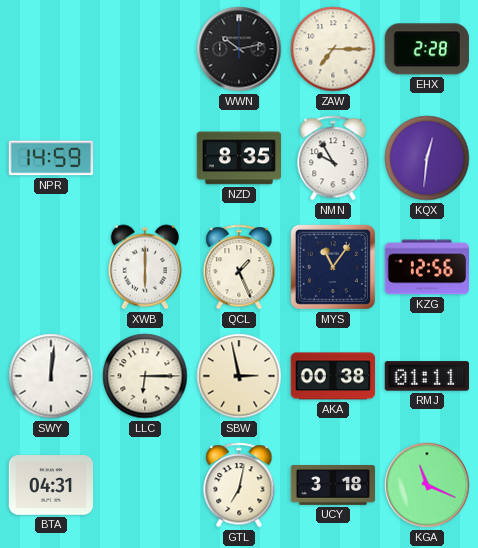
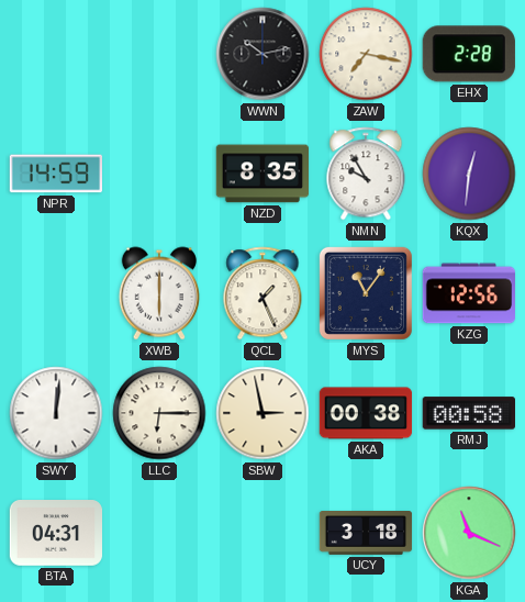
ZAW: 7:15 -> 7:17 (366, 54)
RMJ: 01:11 -> 00:58 (468, 413)
GTL: 7:02 -> none (239, 485)
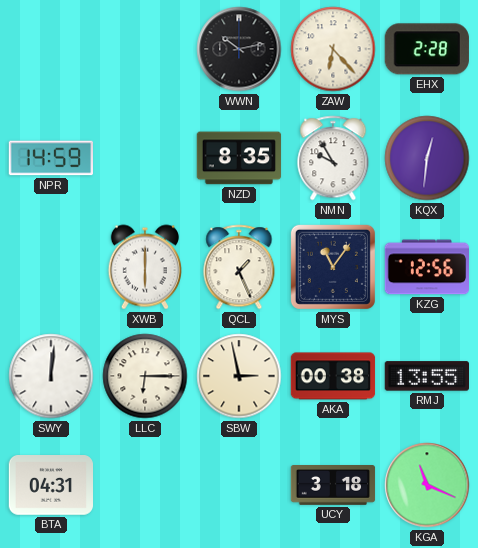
ZAW: 7:17 -> 6:23 (333, 49)
RMJ: 00:58 -> 13:55 (426, 376)
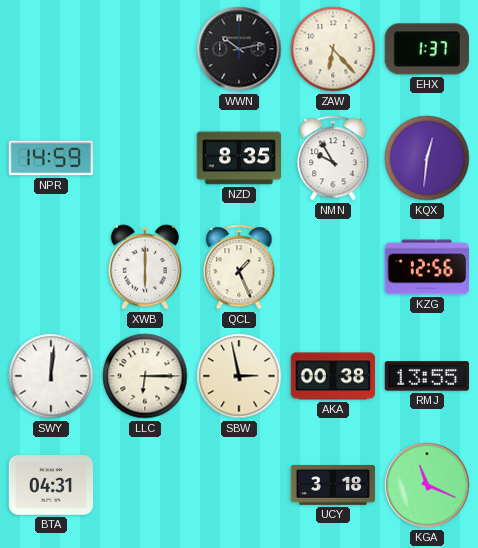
EHX: 2:28 -> 1:37 (427, 49)
MYS: 11:06 -> none (333, 267)
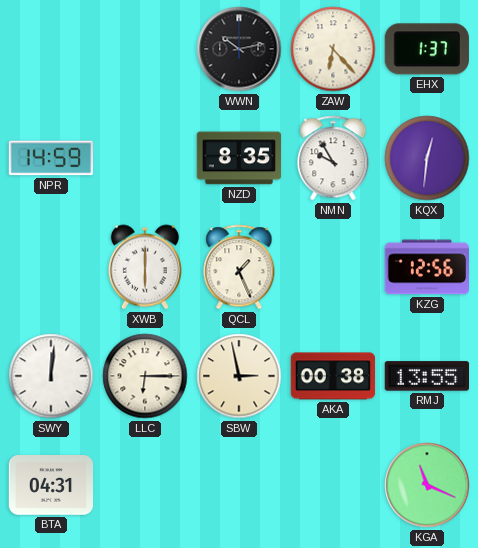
UCY: 3:18 -> none (333, 486)
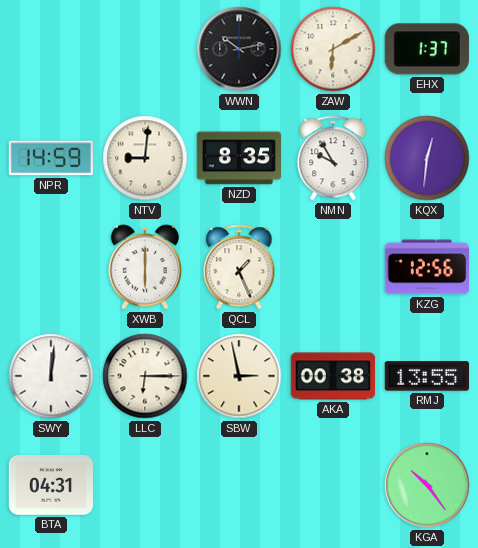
ZAW: 6:23 -> 6:10 (333, 49)
NTV: none -> 9:01 (145, 158)
KGA: 11:19 -> 10:24 (427, 485)
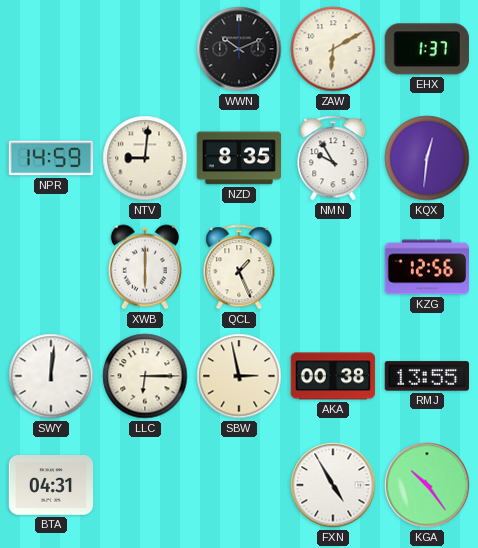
WWN: 10:13 -> 10:11 (239, 49)
FXN: none -> 4:55 (333, 485)
